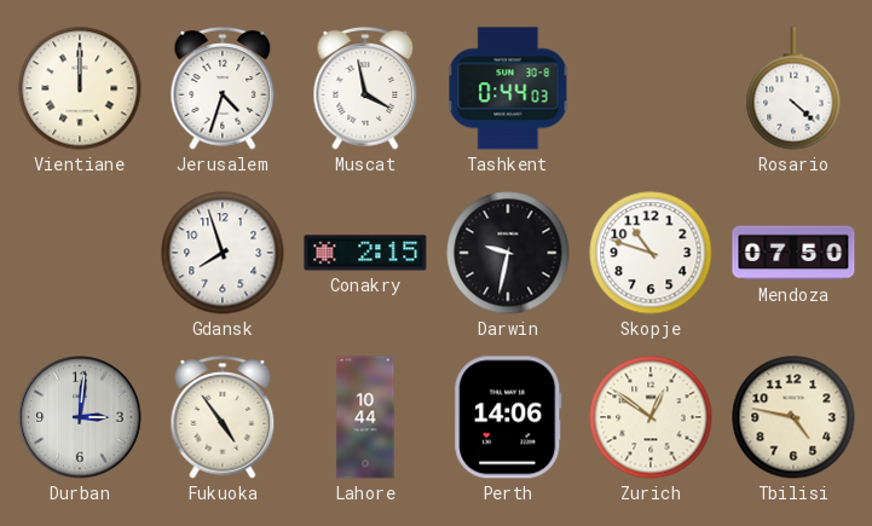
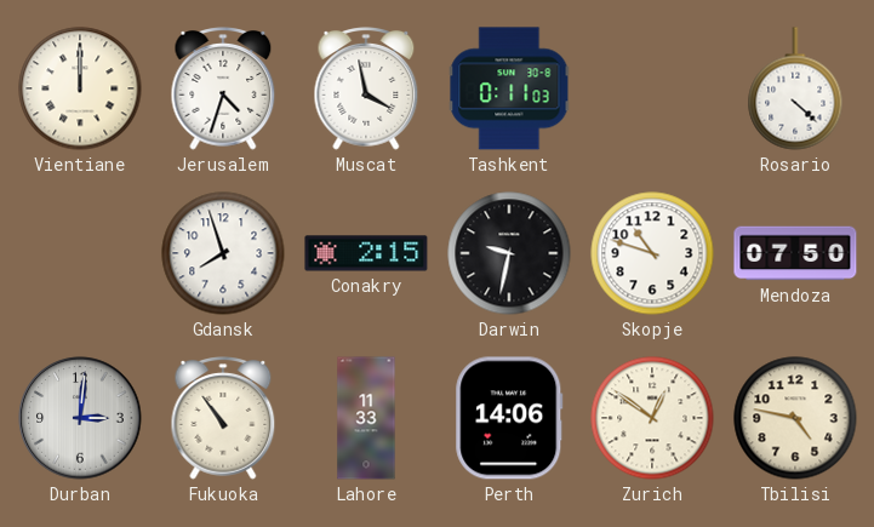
Tashkent: 0:44 -> 0:11 (509, 88)
Fukuoka: 4:54 -> 10:54 (223, 418)
Lahore: 10:44 -> 11:33 (366, 418)
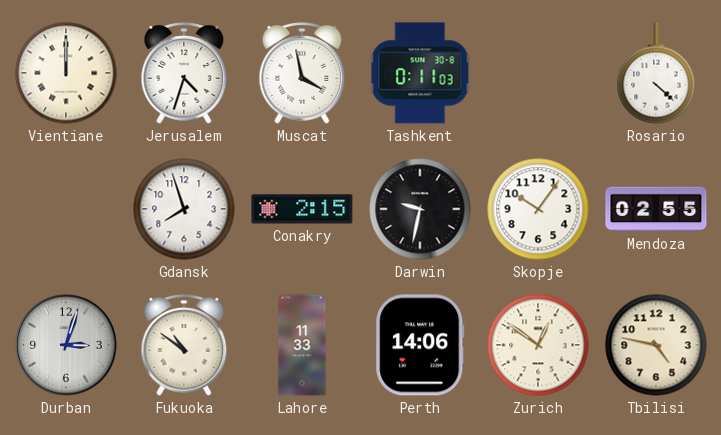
Skopje: 10:48 -> 10:06 (538, 209)
Mendoza: 07:50 -> 02:55 (656, 209)
Durban: 3:01 -> 3:03 (66, 345)
Fukuoka: 10:54 -> 10:51 (184, 345)
